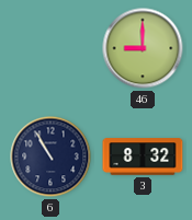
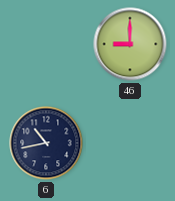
6: 10:55 -> 10:43 (46, 143)
3: 8:32 -> none (143, 157)
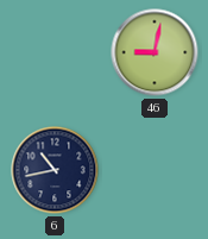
46: 9:00 -> 9:02 (155, 52)
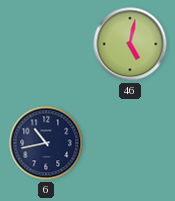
46: 9:02 -> 5:02 (130, 44)
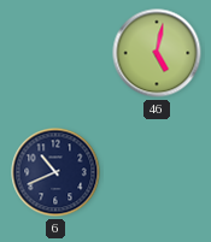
6: 10:43 -> 10:41 (55, 172)
